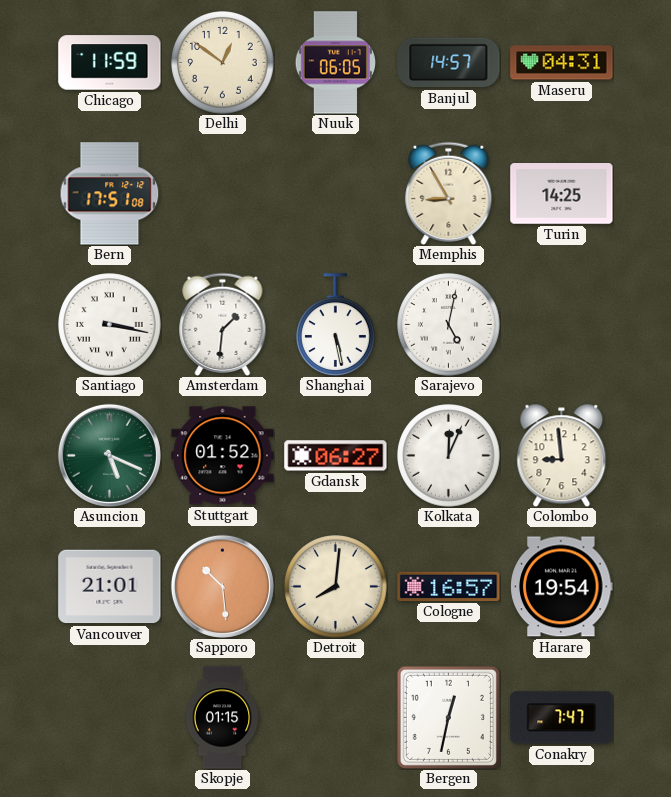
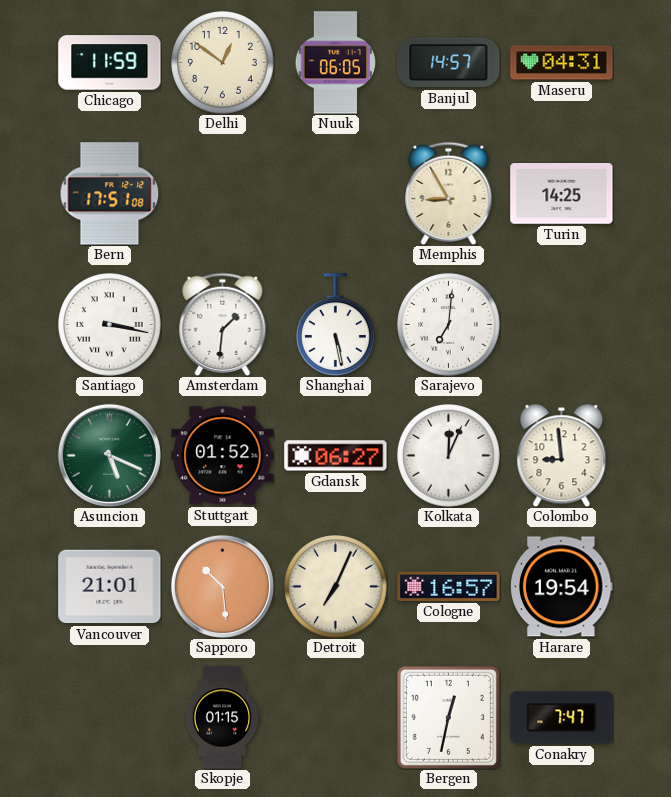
Sarajevo: 5:02 -> 7:01 (449, 325)
Detroit: 8:01 -> 7:04 (336, 587)
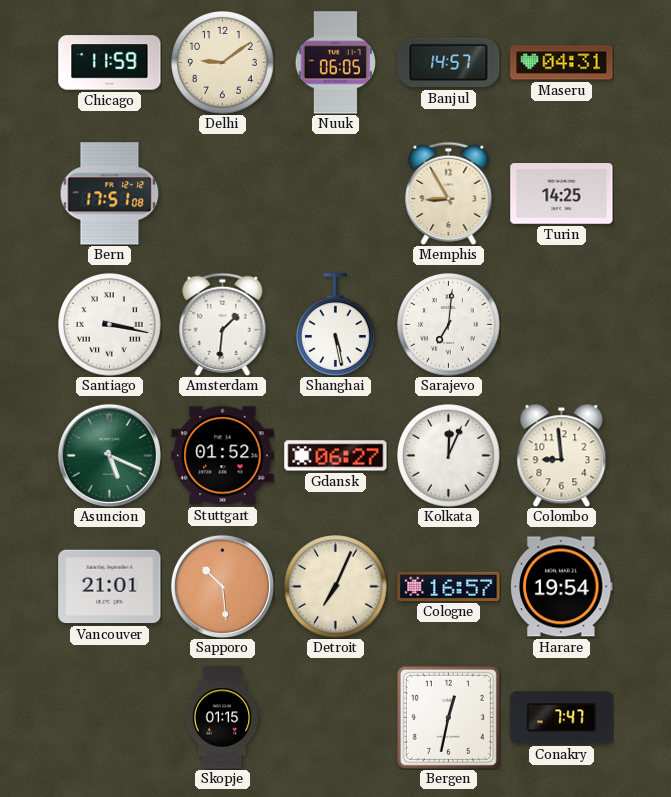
Delhi: 12:51 -> 9:09 (223, 63)
